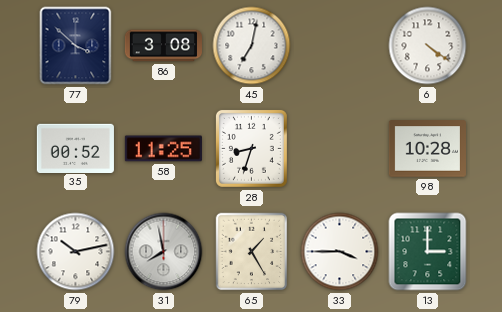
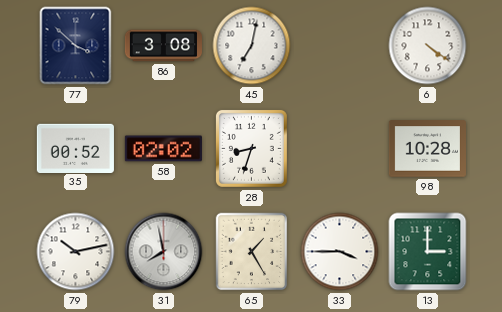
58: 11:25 -> 02:02 (163, 149)
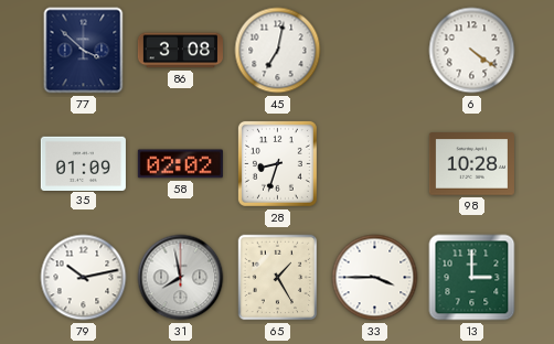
35: 00:52 -> 01:09 (83, 163)
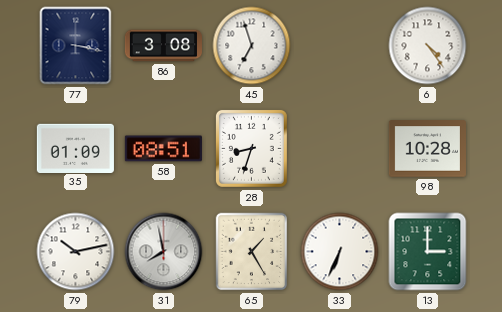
77: 3:52 -> 3:17 (76, 46)
45: 7:02 -> 6:57 (252, 46)
6: 4:21 -> 4:24 (428, 46)
58: 02:02 -> 08:51 (163, 149)
33: 3:45 -> 6:34 (340, 252)
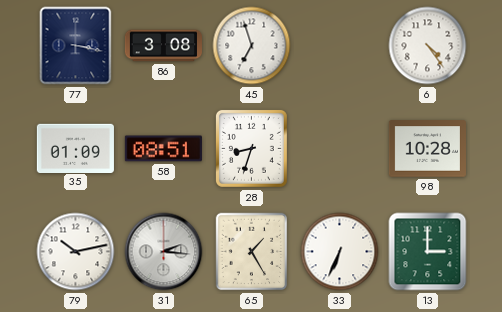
31: 7:58 -> 2:16 (164, 252)
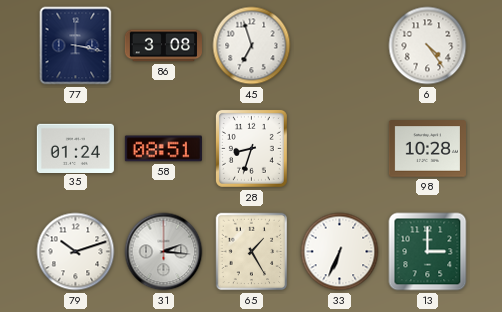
35: 01:09 -> 01:24 (75, 148)
79: 10:13 -> 10:12 (76, 252)
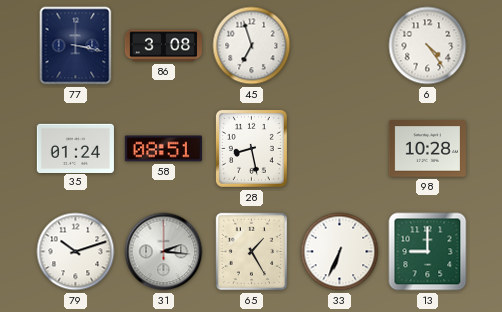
28: 8:33 -> 8:28 (251, 148)
13: 3:00 -> 9:00 (428, 252)
